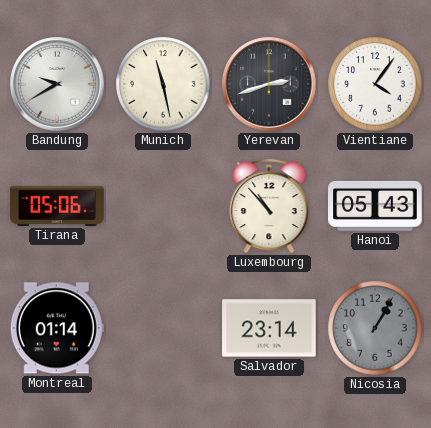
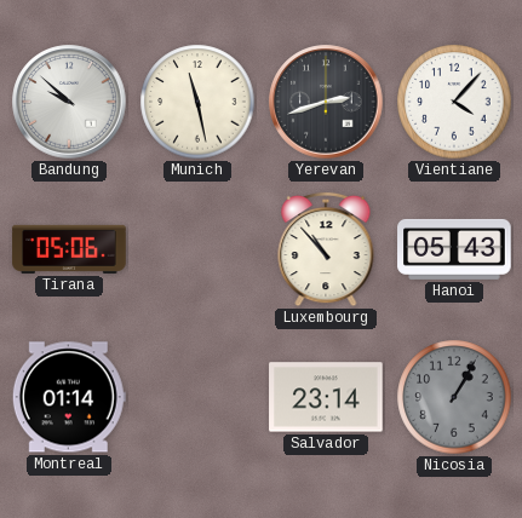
Bandung: 9:40 -> 9:52 (69, 102)
Vientiane: 4:06 -> 4:07 (454, 102)
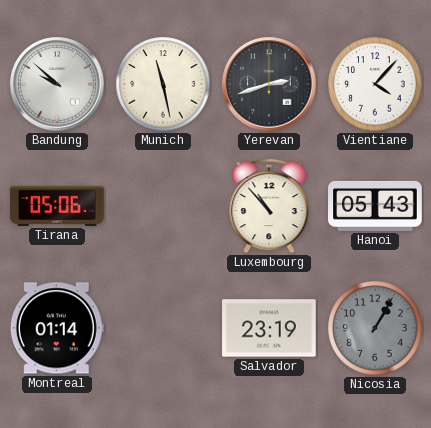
Salvador: 23:14 -> 23:19 (269, 328)
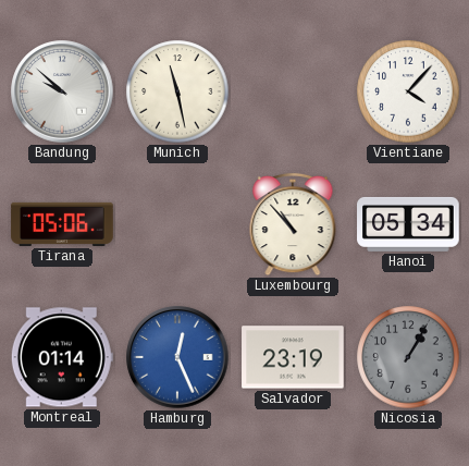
Yerevan: 2:42 -> none (269, 84)
Hanoi: 05:43 -> 05:34 (408, 224)
Hamburg: none -> 12:26 (177, 357)
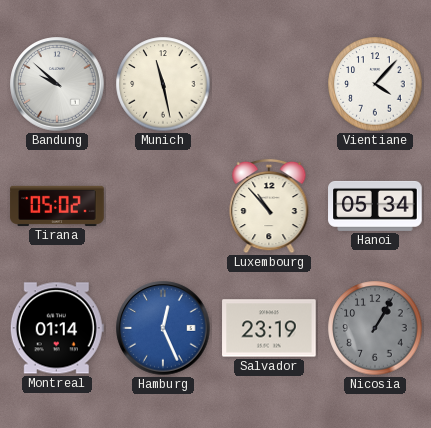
Tirana: 05:06 -> 05:02 (57, 206)
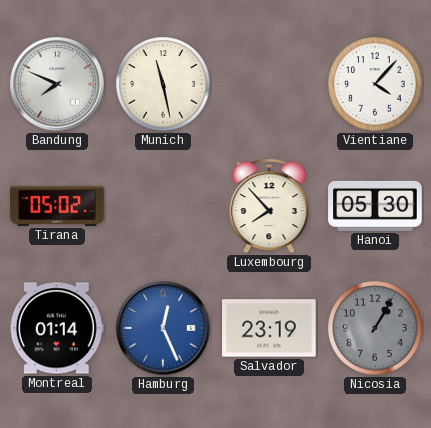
Bandung: 9:52 -> 7:49 (57, 84)
Luxembourg: 10:53 -> 7:53 (269, 206)
Hanoi: 05:34 -> 05:30 (375, 206)
